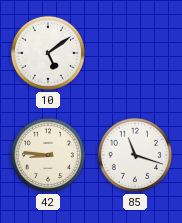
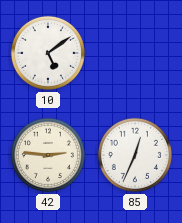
42: 8:46 -> 2:46 (48, 155)
85: 11:18 -> 12:34 (135, 155)
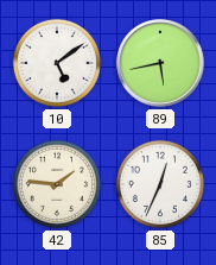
89: none -> 5:43 (160, 63)
42: 2:46 -> 1:46 (57, 184)
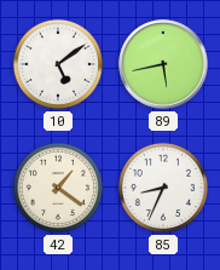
42: 1:46 -> 1:21 (58, 188)
85: 12:34 -> 8:34 (163, 188)
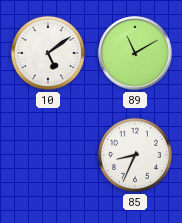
89: 5:43 -> 11:10 (135, 53)
42: 1:21 -> none (58, 188)
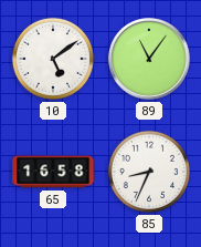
89: 11:10 -> 11:06 (149, 59)
65: none -> 16:58 (53, 172)
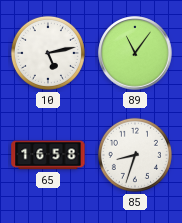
10: 5:09 -> 5:13 (48, 53)
85: 8:34 -> 8:33 (135, 155)
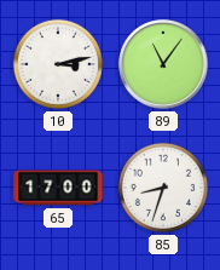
10: 5:13 -> 3:13 (58, 64)
65: 16:58 -> 17:00 (58, 188)
